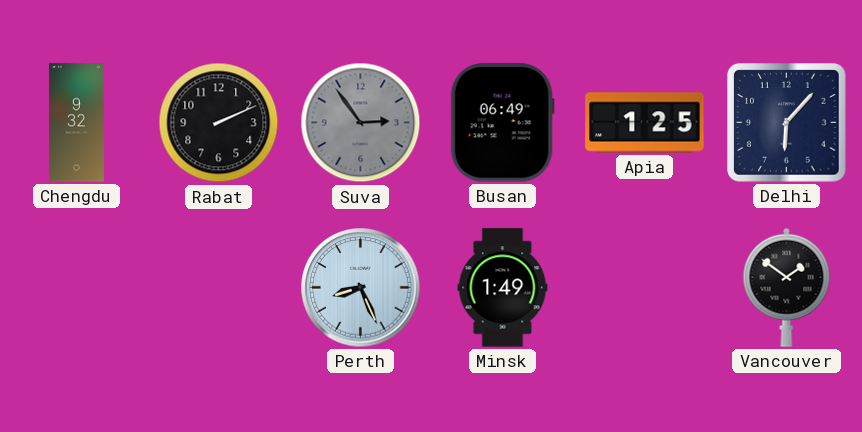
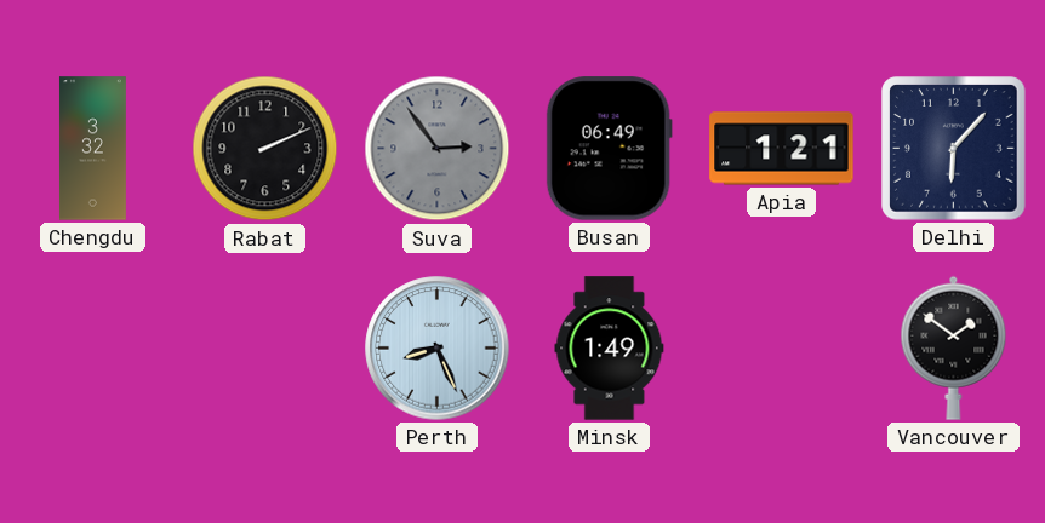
Chengdu: 9:32 -> 3:32 (92, 149)
Apia: 1:25 -> 1:21 (782, 149)
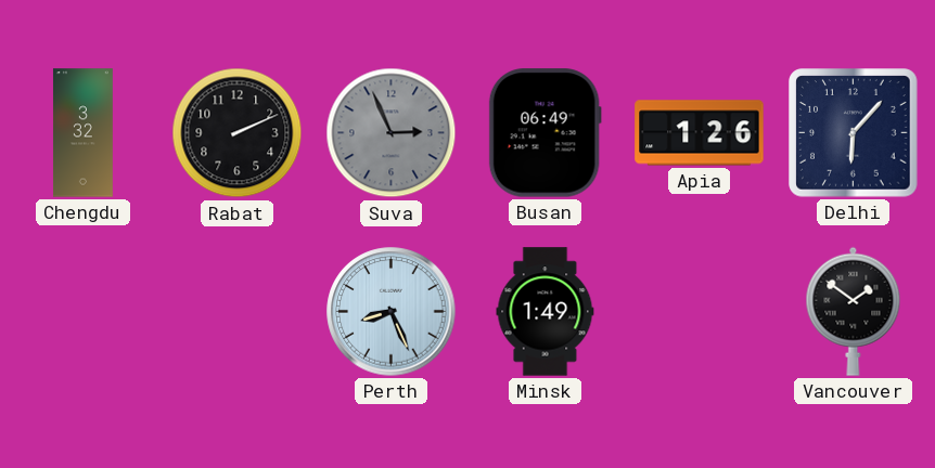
Suva: 2:54 -> 2:56 (392, 133)
Apia: 1:21 -> 1:26 (700, 133)
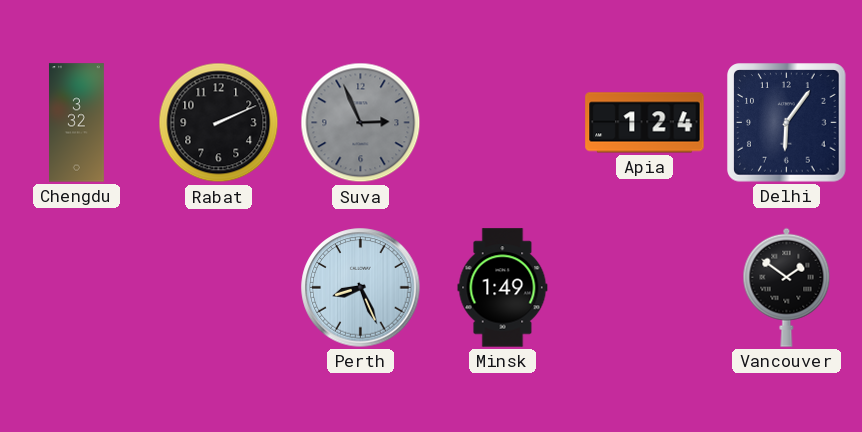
Busan: 06:49 -> none (545, 133)
Apia: 1:26 -> 1:24 (645, 123)
Delhi: 6:07 -> 6:06 (787, 123)
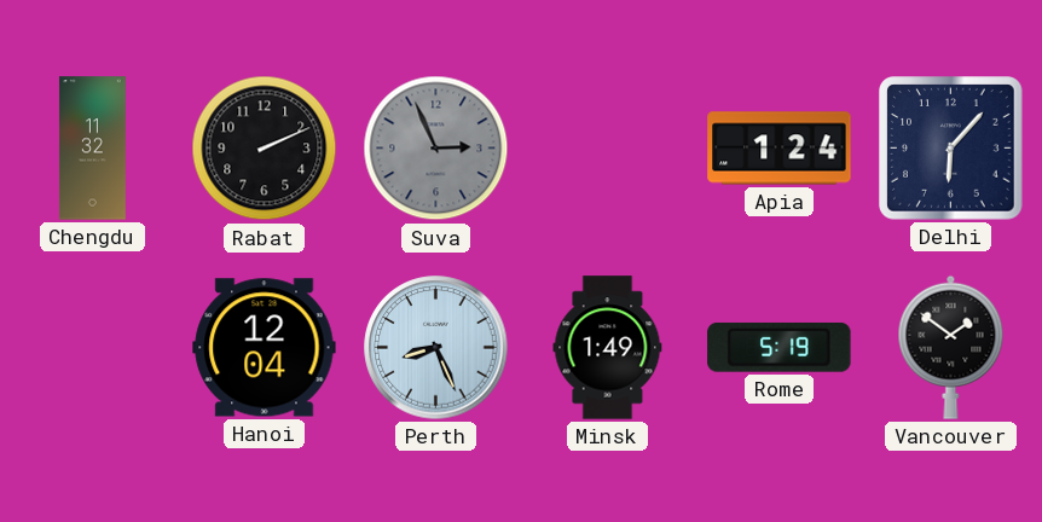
Chengdu: 3:32 -> 11:32 (92, 149)
Delhi: 6:06 -> 6:07 (951, 149)
Hanoi: none -> 12:04 (265, 348)
Rome: none -> 5:19 (780, 347)
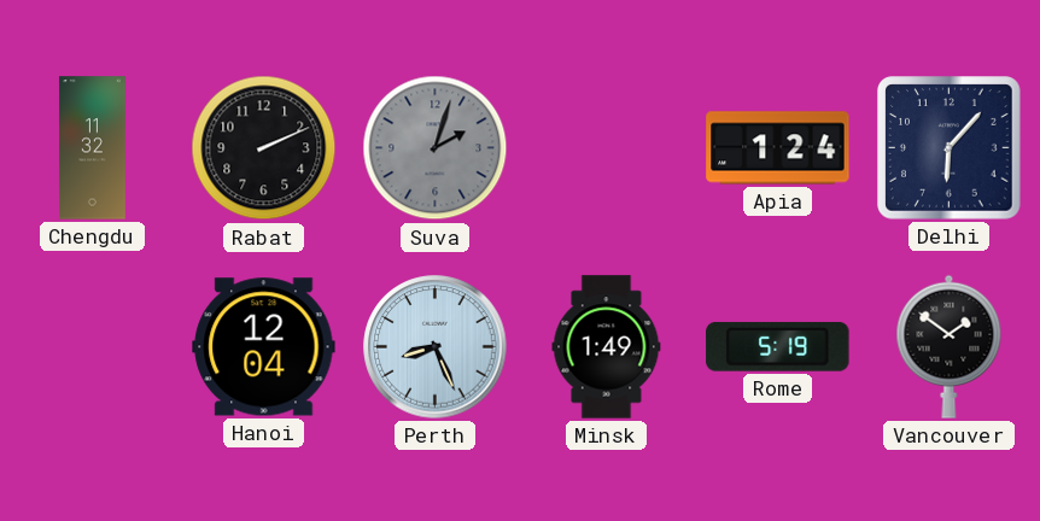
Suva: 2:56 -> 2:03 (436, 148)
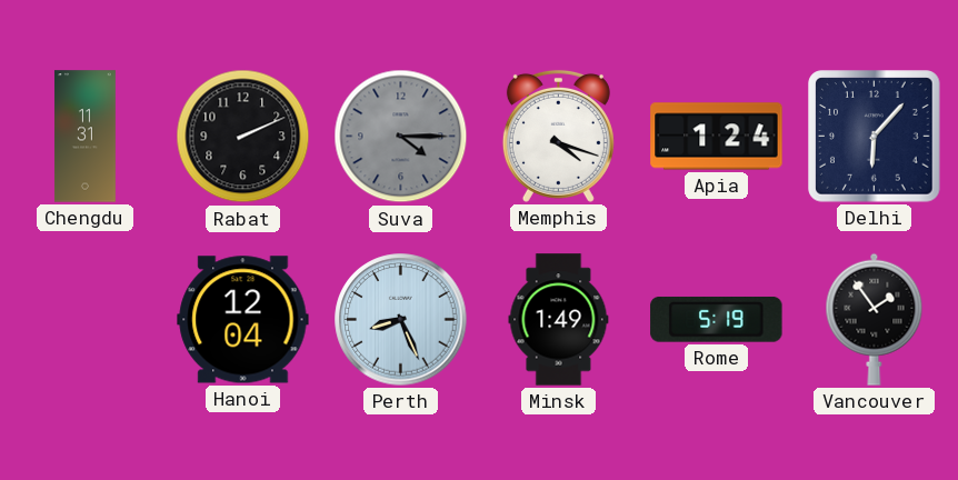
Chengdu: 11:32 -> 11:31 (84, 137)
Suva: 2:03 -> 4:15 (401, 137)
Memphis: none -> 4:18 (558, 136)
Vancouver: 1:51 -> 1:54 (875, 319)
